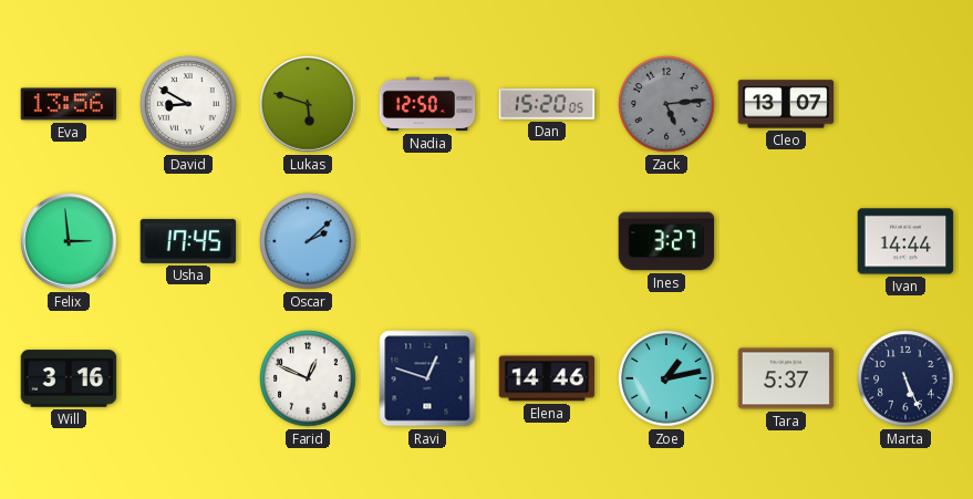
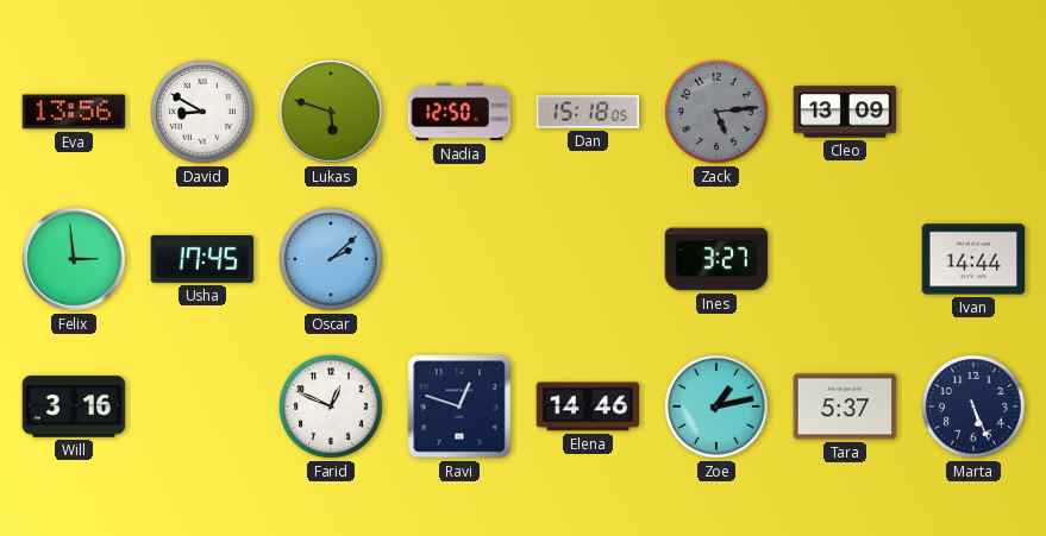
Dan: 15:20 -> 15:18 (588, 112)
Cleo: 13:07 -> 13:09 (845, 112)
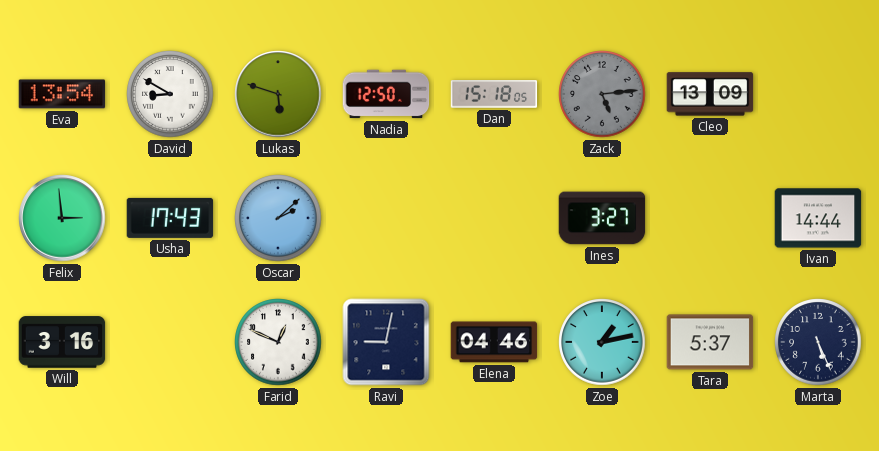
Eva: 13:56 -> 13:54 (62, 94)
Usha: 17:45 -> 17:43 (170, 218)
Ravi: 12:48 -> 9:02 (386, 342)
Elena: 14:46 -> 04:46 (494, 342)
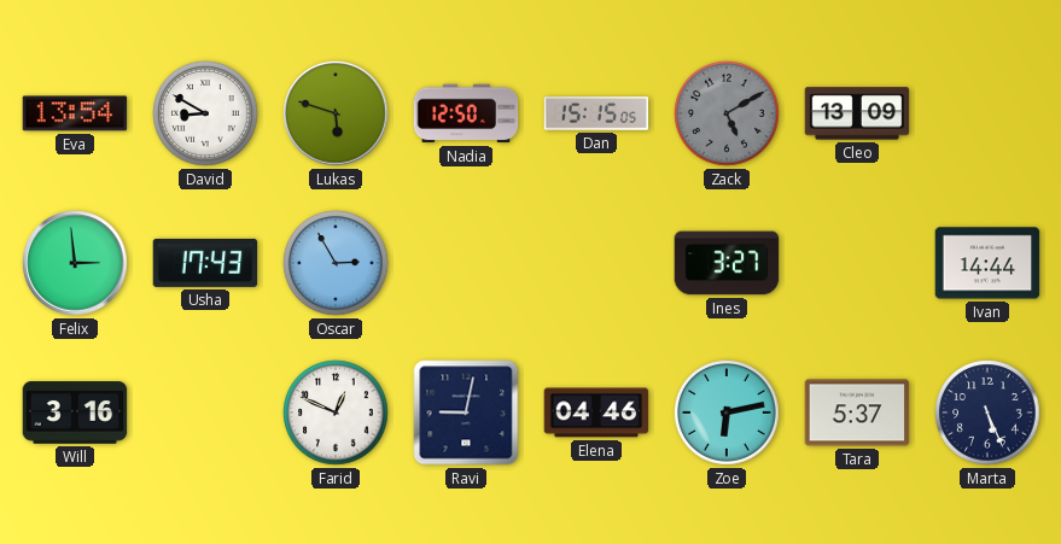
Dan: 15:18 -> 15:15 (596, 113)
Zack: 5:14 -> 5:10 (727, 113)
Oscar: 2:08 -> 2:55 (336, 263)
Zoe: 1:13 -> 6:13 (727, 413)
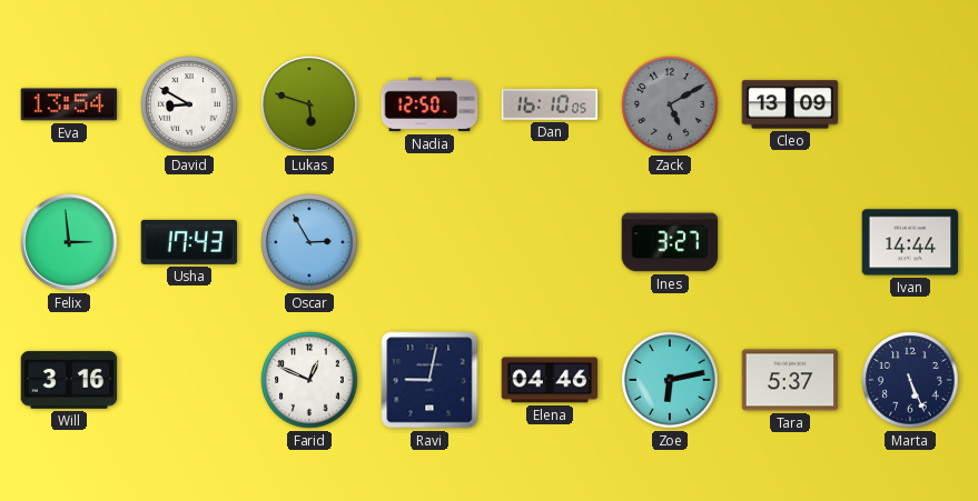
Dan: 15:15 -> 16:10 (550, 104)
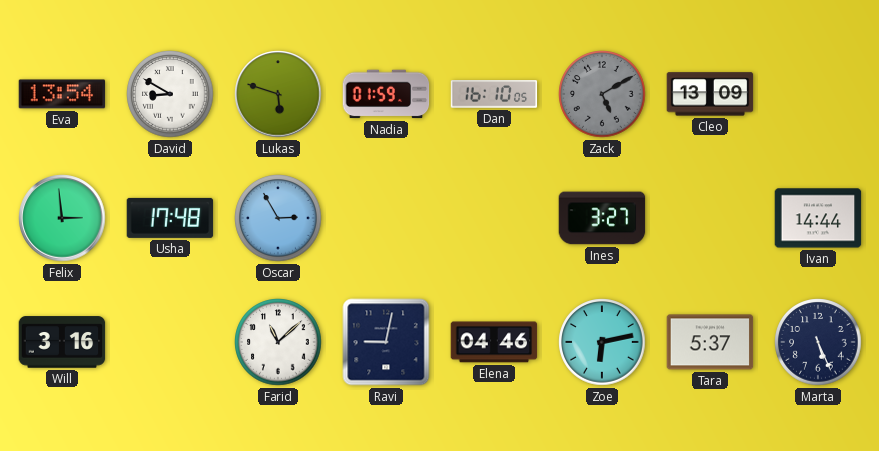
Nadia: 12:50 -> 01:59 (386, 94)
Usha: 17:43 -> 17:48 (170, 218)
Farid: 12:49 -> 11:08 (278, 342)
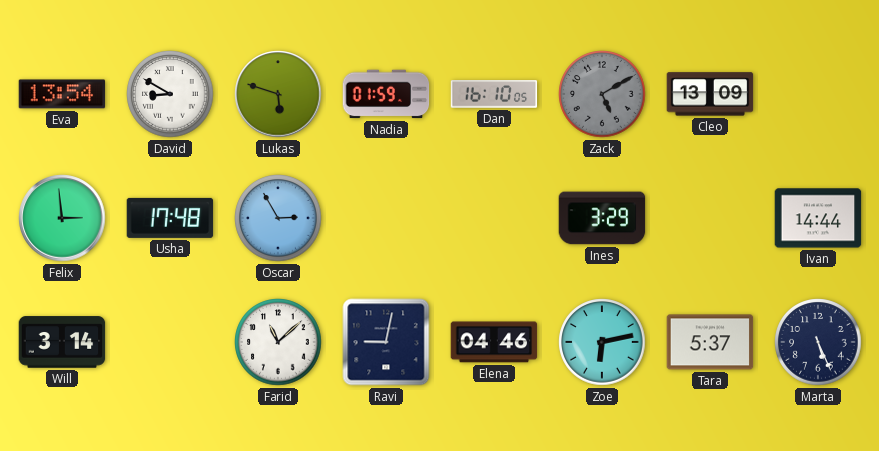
Ines: 3:27 -> 3:29 (602, 218)
Will: 3:16 -> 3:14 (62, 342)
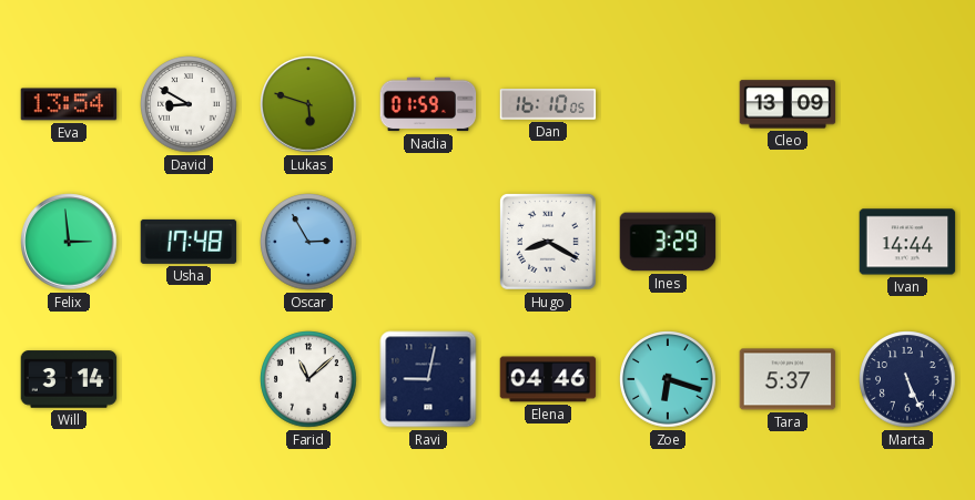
Zack: 5:10 -> none (602, 94)
Hugo: none -> 8:20 (548, 242)
Zoe: 6:13 -> 6:18 (668, 379)
